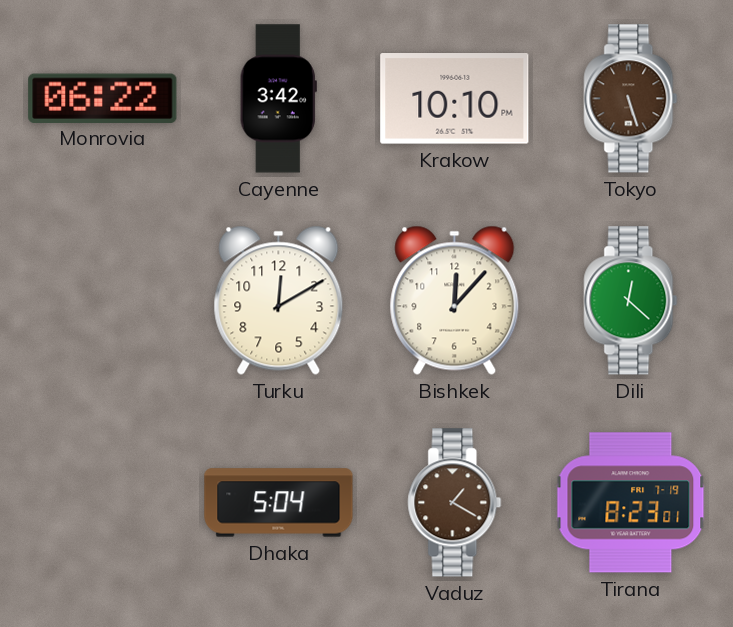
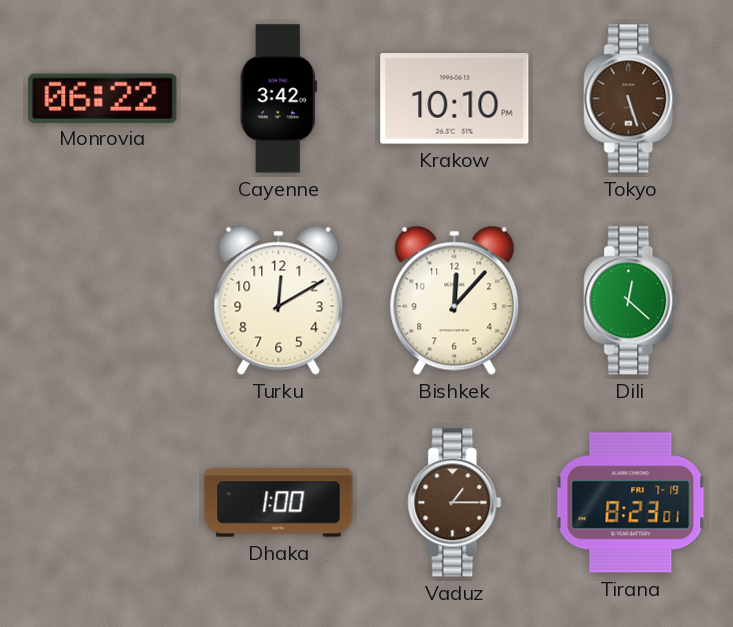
Dhaka: 5:04 -> 1:00 (279, 503)
Vaduz: 1:20 -> 1:15 (455, 503)
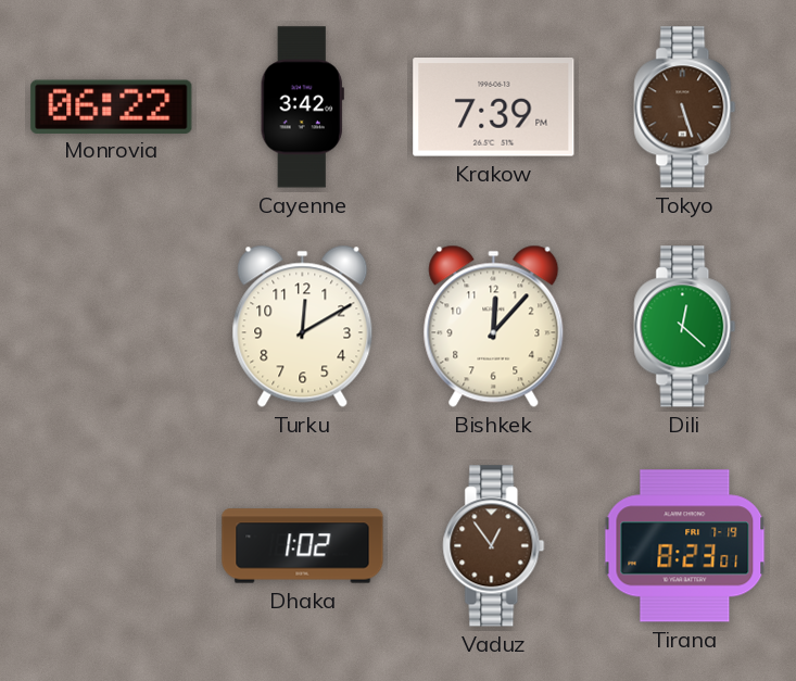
Krakow: 10:10 -> 7:39 (494, 108)
Dhaka: 1:00 -> 1:02 (303, 546)
Vaduz: 1:15 -> 12:54 (494, 546)
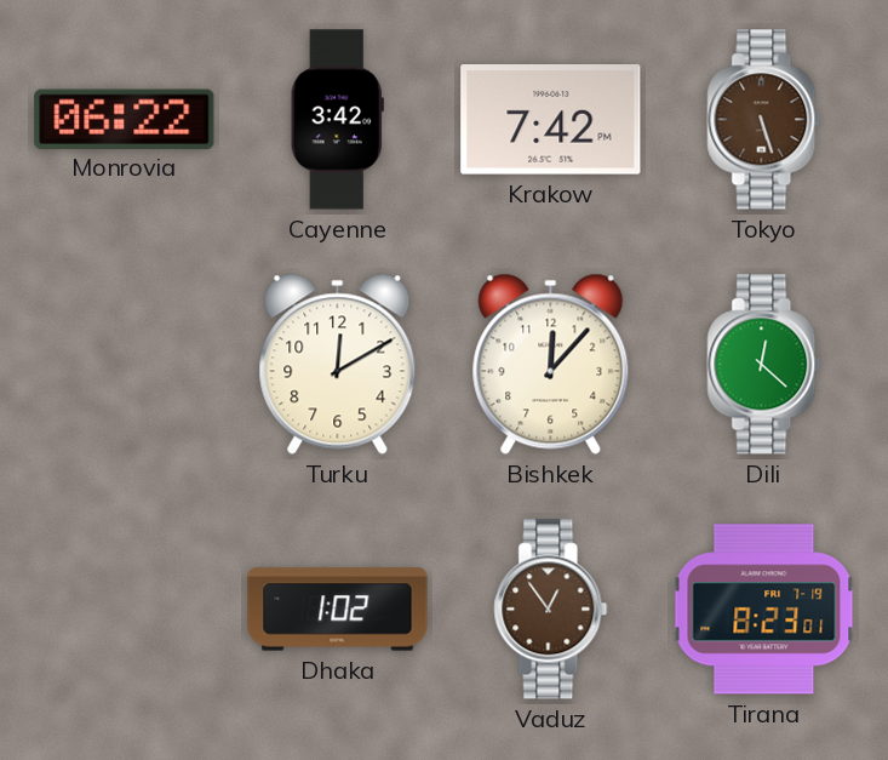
Krakow: 7:39 -> 7:42 (551, 120)
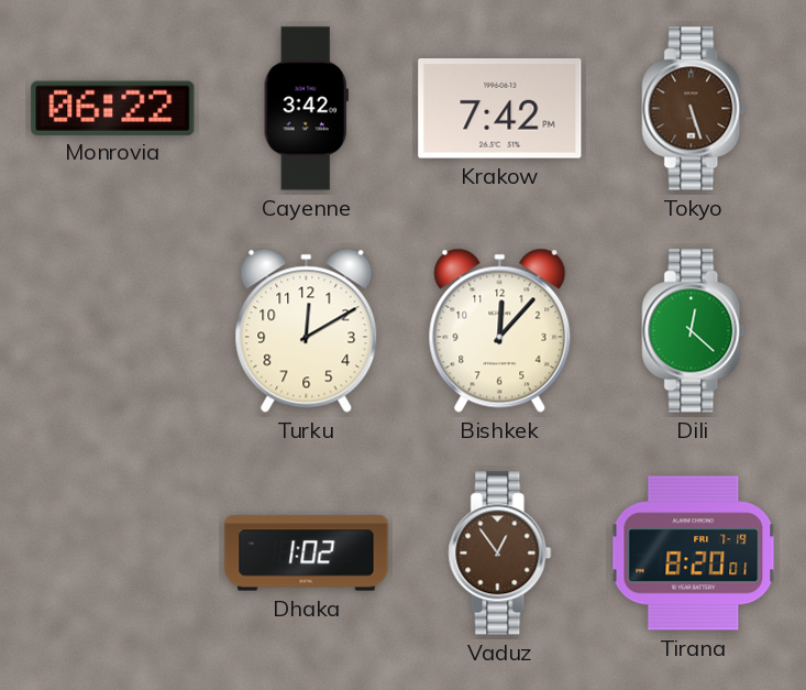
Tirana: 8:23 -> 8:20 (694, 554)
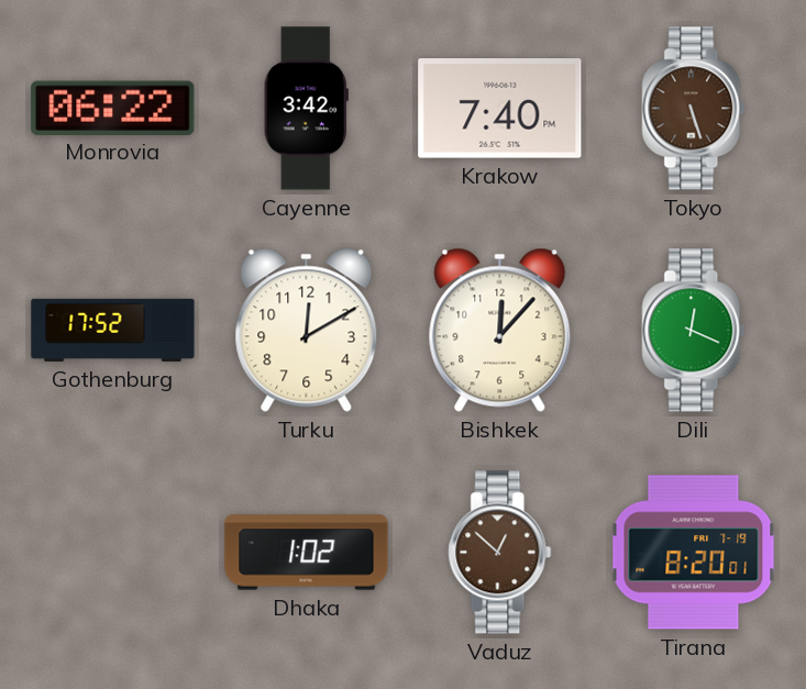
Krakow: 7:42 -> 7:40 (500, 109)
Gothenburg: none -> 17:52 (113, 330)
Dili: 12:22 -> 12:19 (694, 331)
Vaduz: 12:54 -> 12:52 (500, 553)
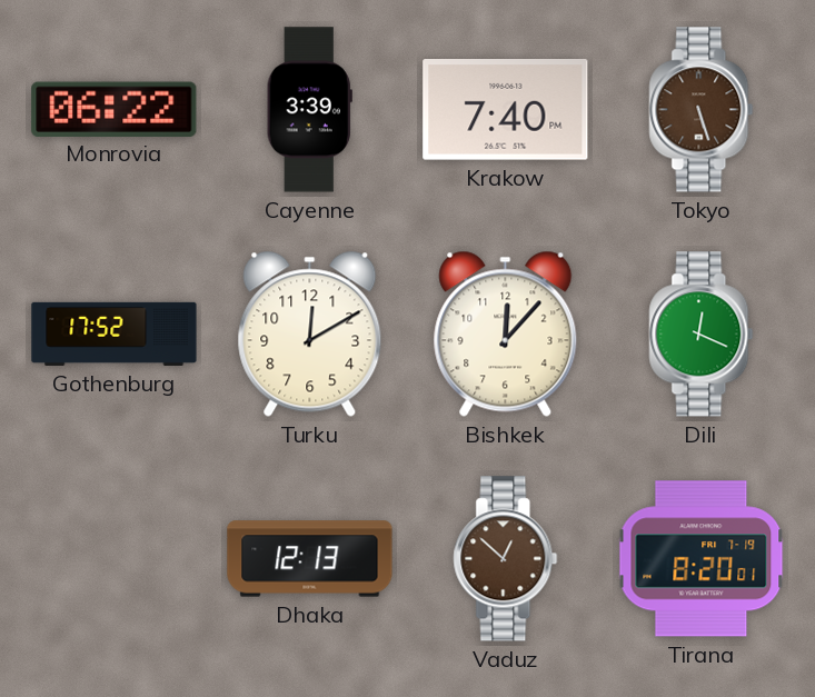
Cayenne: 3:42 -> 3:39 (309, 110)
Dhaka: 1:02 -> 12:13 (310, 559)
